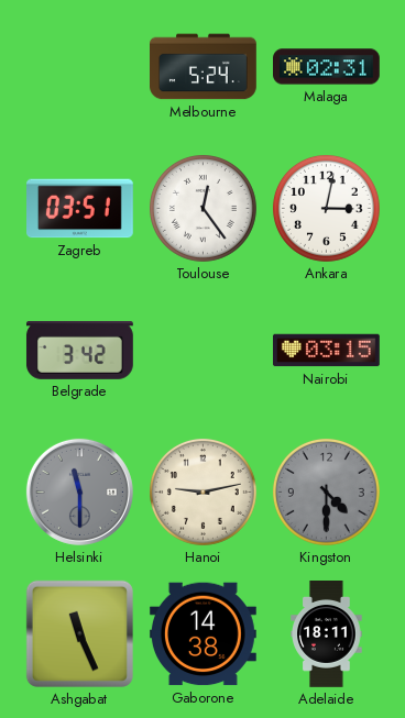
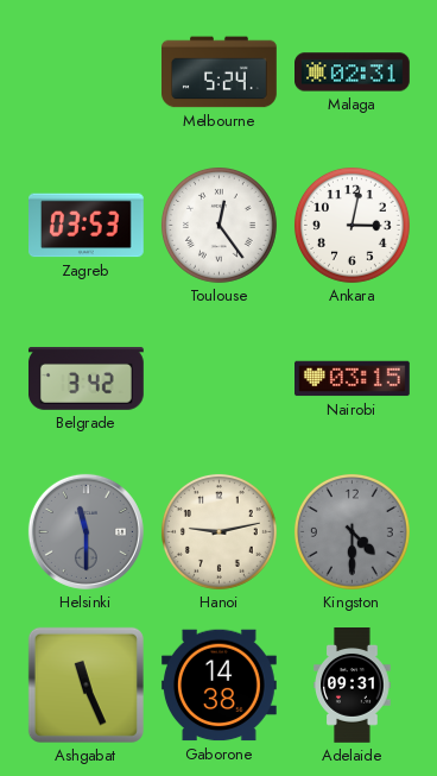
Zagreb: 03:51 -> 03:53 (87, 226)
Adelaide: 18:11 -> 09:31 (353, 686)
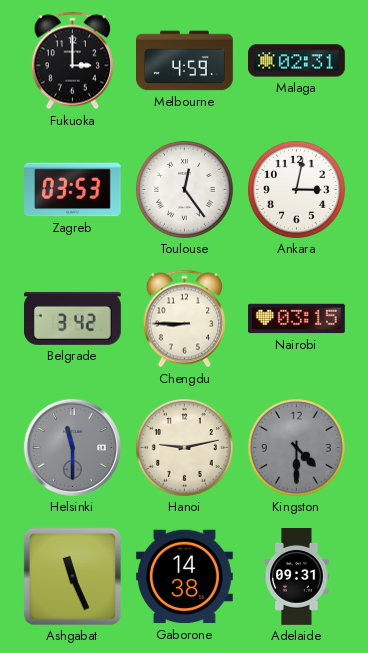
Fukuoka: none -> 3:00 (72, 61)
Melbourne: 5:24 -> 4:59 (185, 61)
Chengdu: none -> 8:45 (184, 319)
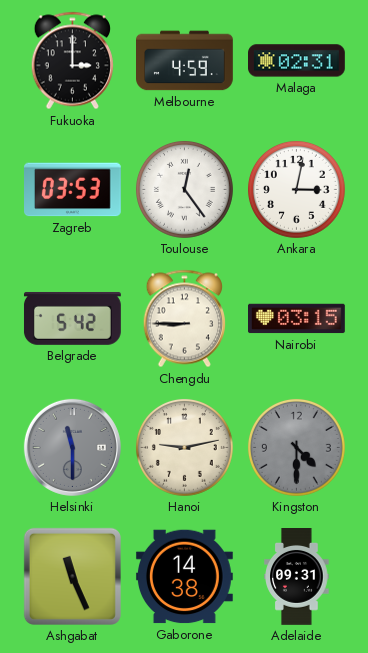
Belgrade: 3:42 -> 5:42 (72, 318)
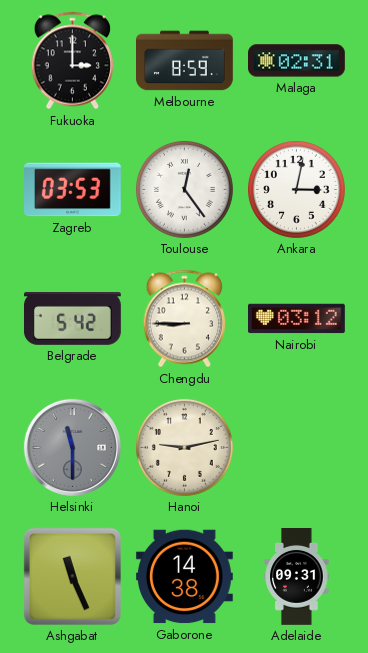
Melbourne: 4:59 -> 8:59 (185, 61)
Nairobi: 03:15 -> 03:12 (297, 319)
Kingston: 4:30 -> none (296, 447)
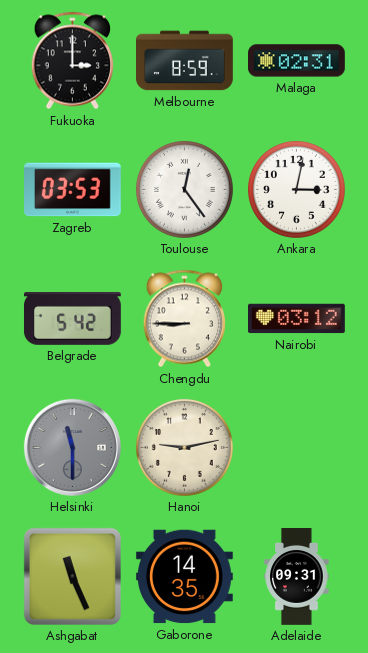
Gaborone: 14:38 -> 14:35 (184, 577)
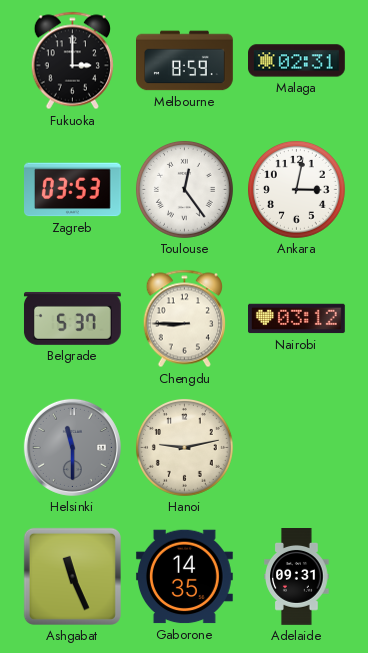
Belgrade: 5:42 -> 5:37 (72, 318)
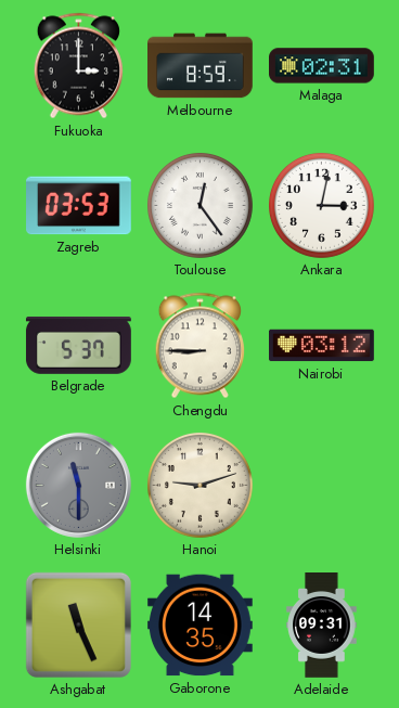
Hanoi: 9:13 -> 9:12 (200, 485)
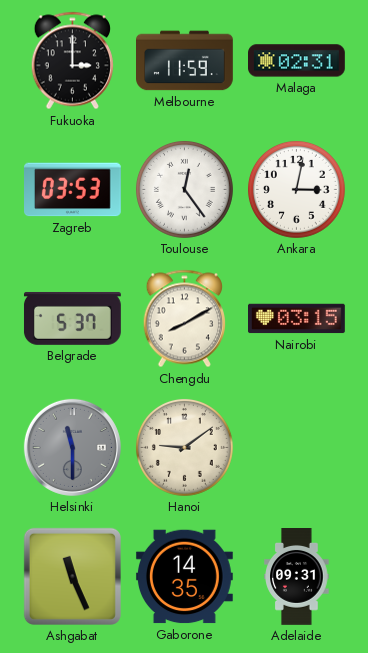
Melbourne: 8:59 -> 11:59 (185, 61)
Chengdu: 8:45 -> 8:10 (184, 319)
Nairobi: 03:12 -> 03:15 (297, 319)
Hanoi: 9:12 -> 9:09 (184, 447)
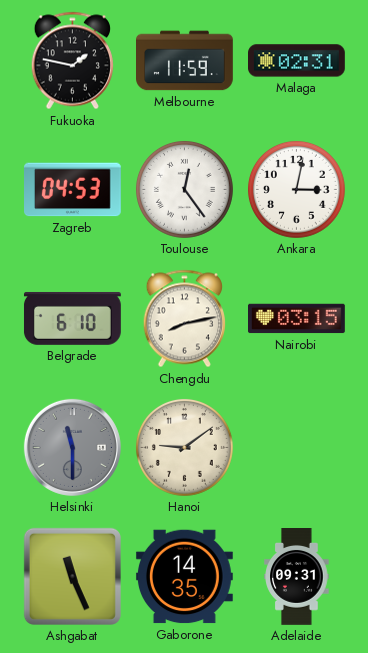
Fukuoka: 3:00 -> 1:47 (72, 61)
Zagreb: 03:53 -> 04:53 (73, 190)
Belgrade: 5:37 -> 6:10 (72, 318)
Chengdu: 8:10 -> 8:13 (184, 319)
